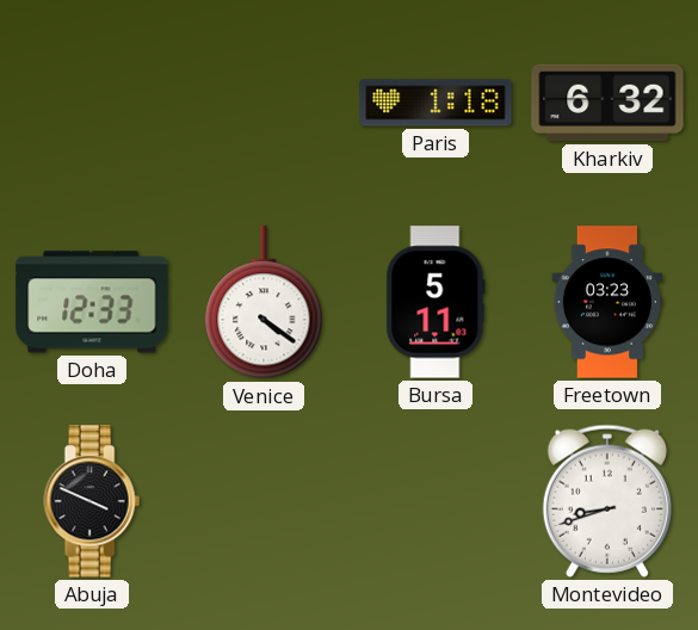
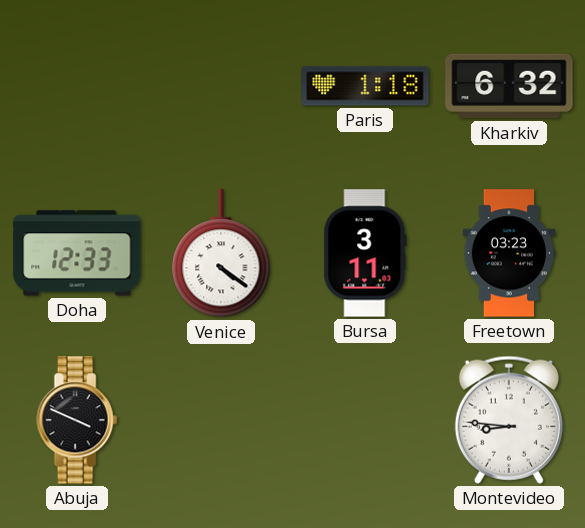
Bursa: 5:11 -> 3:11 (365, 253)
Montevideo: 8:42 -> 8:46 (509, 420)
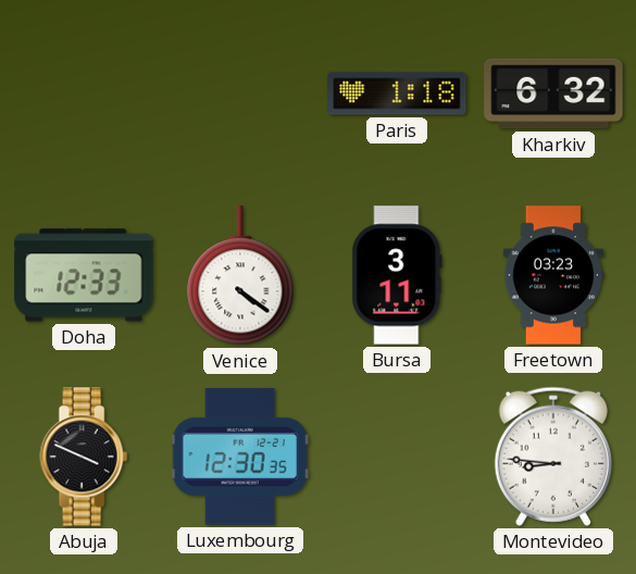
Luxembourg: none -> 12:30 (240, 457)
